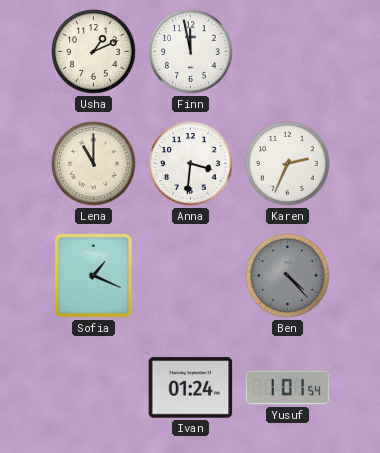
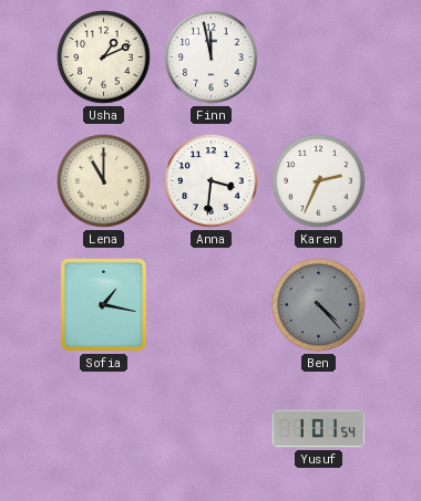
Sofia: 1:19 -> 1:17 (104, 305)
Ivan: 01:24 -> none (191, 388)
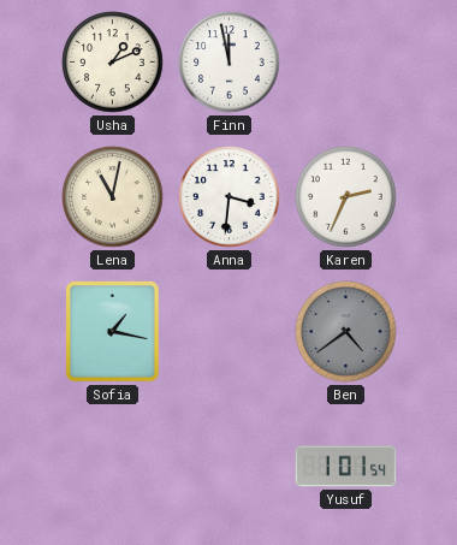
Lena: 11:00 -> 11:02 (113, 197)
Ben: 4:23 -> 4:39 (346, 332)
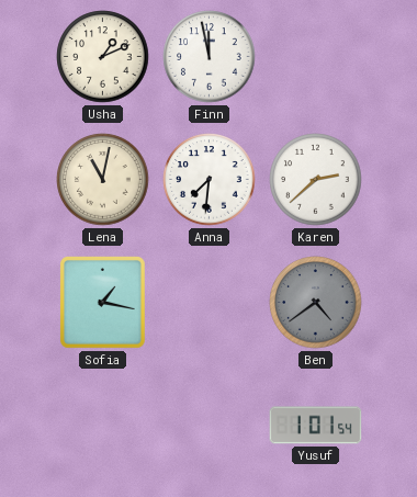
Anna: 3:31 -> 7:31 (210, 180)
Karen: 2:34 -> 2:38 (316, 180)
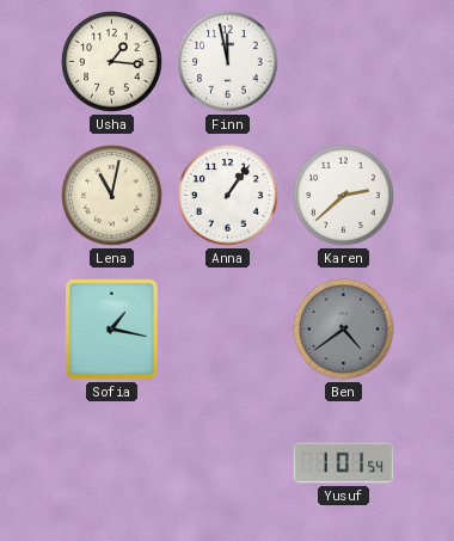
Usha: 1:11 -> 1:16 (112, 62)
Anna: 7:31 -> 1:06 (228, 196)
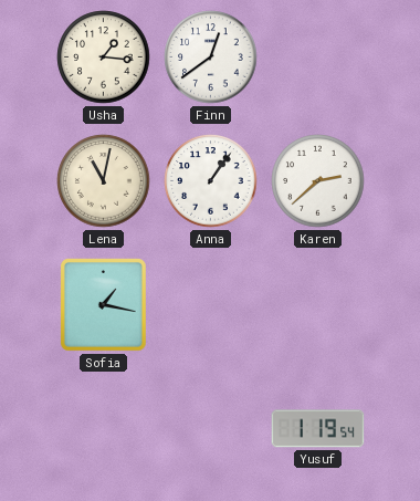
Finn: 11:58 -> 12:39 (211, 58)
Ben: 4:39 -> none (344, 330)
Yusuf: 1:01 -> 1:19 (318, 429)
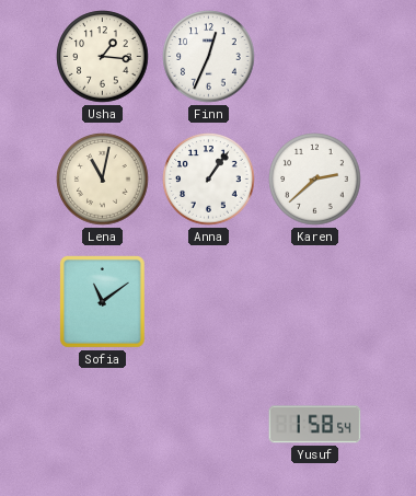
Finn: 12:39 -> 12:34 (209, 57)
Sofia: 1:17 -> 11:09 (103, 302)
Yusuf: 1:19 -> 1:58 (315, 425)
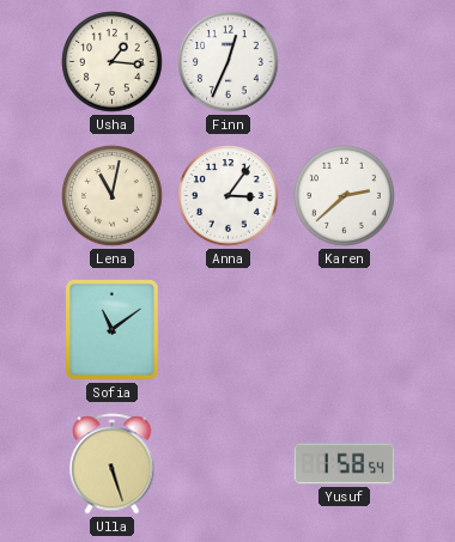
Anna: 1:06 -> 3:06 (229, 196)
Ulla: none -> 5:27 (113, 464)
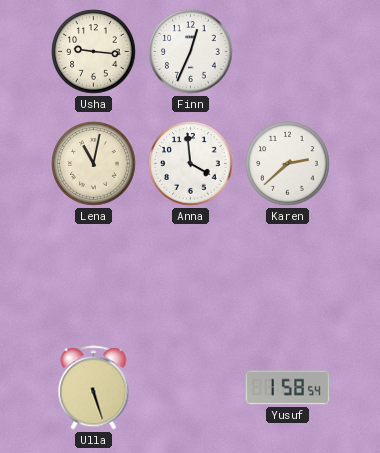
Usha: 1:16 -> 9:16 (94, 52)
Anna: 3:06 -> 3:59 (191, 164)
Sofia: 11:09 -> none (113, 330)
